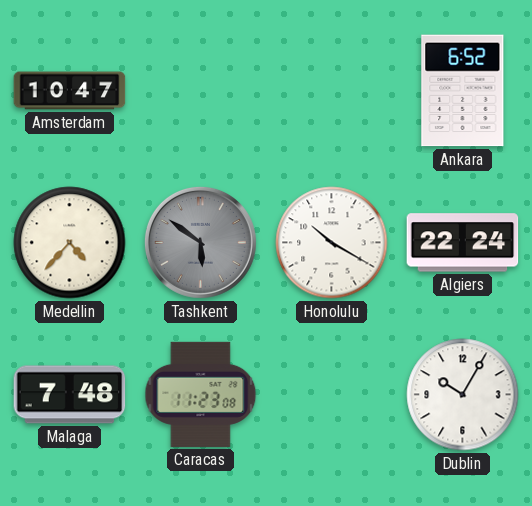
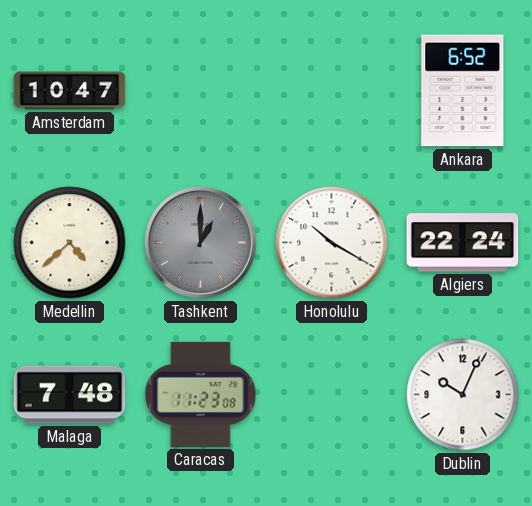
Medellin: 4:37 -> 4:38 (70, 243)
Tashkent: 5:51 -> 1:00 (200, 242)
Dublin: 10:05 -> 10:04 (463, 395)
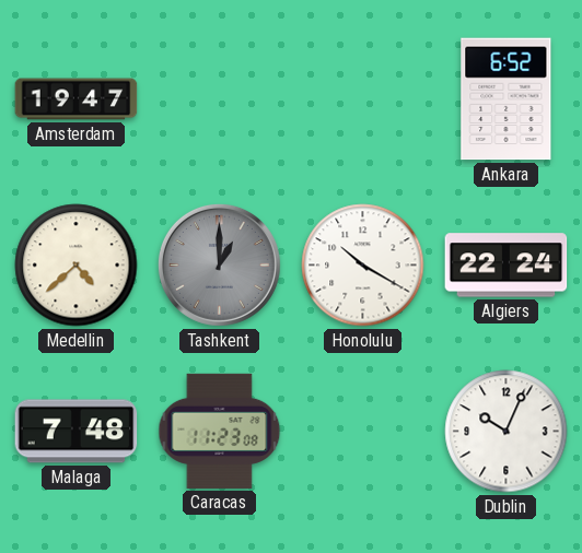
Amsterdam: 10:47 -> 19:47 (77, 99)
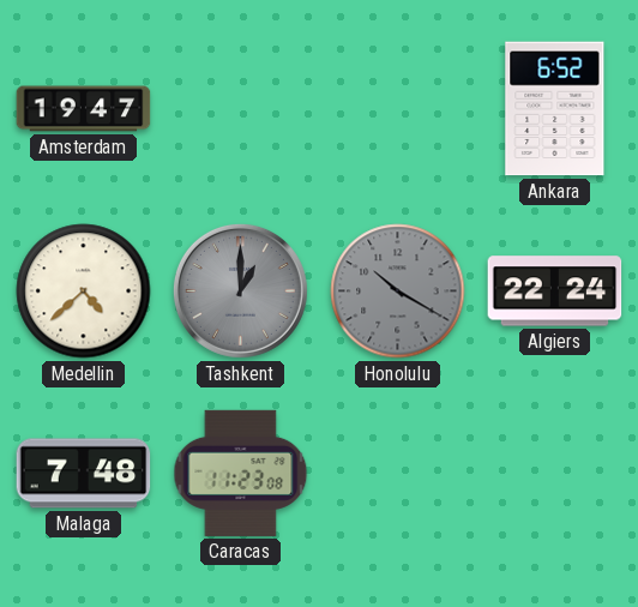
Honolulu dial: white -> grey (398, 292)
Dublin: 10:04 -> none (507, 432)
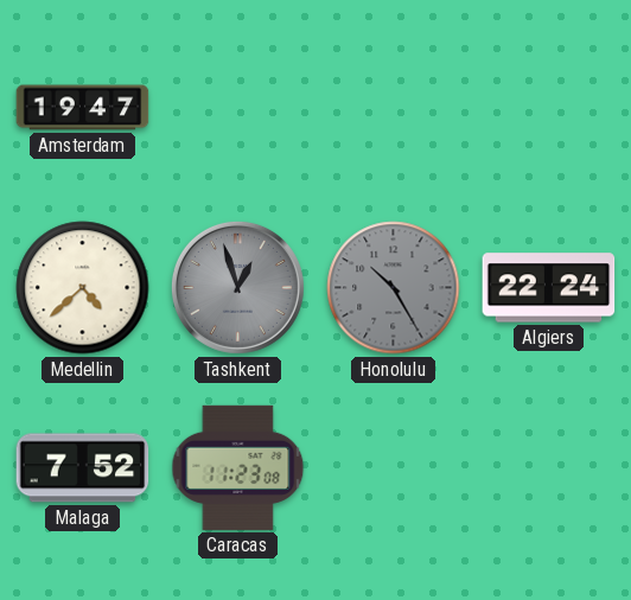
Ankara: 6:52 -> none (555, 109)
Tashkent: 1:00 -> 12:57 (237, 287)
Honolulu: 10:20 -> 10:25 (394, 288)
Malaga: 7:48 -> 7:52 (83, 468)
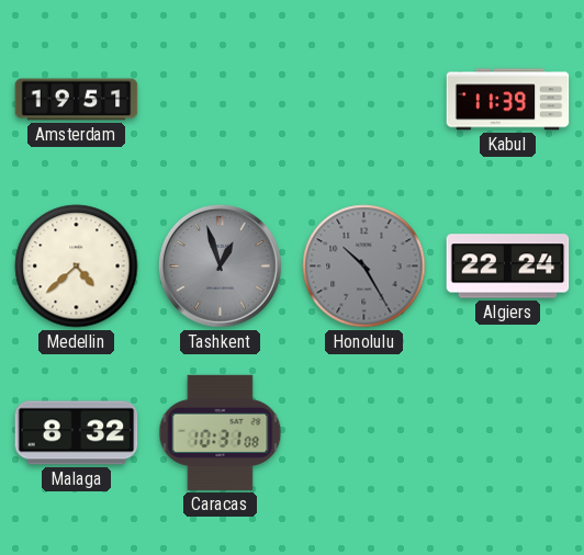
Amsterdam: 19:47 -> 19:51 (77, 100)
Kabul: none -> 11:39 (508, 100)
Malaga: 7:52 -> 8:32 (77, 433)
Caracas: 11:23 -> 10:31 (221, 432)
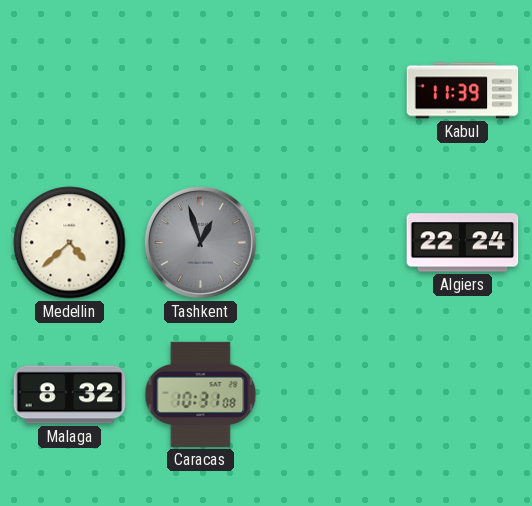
Amsterdam: 19:51 -> none (77, 100)
Honolulu: 10:25 -> none (364, 267)
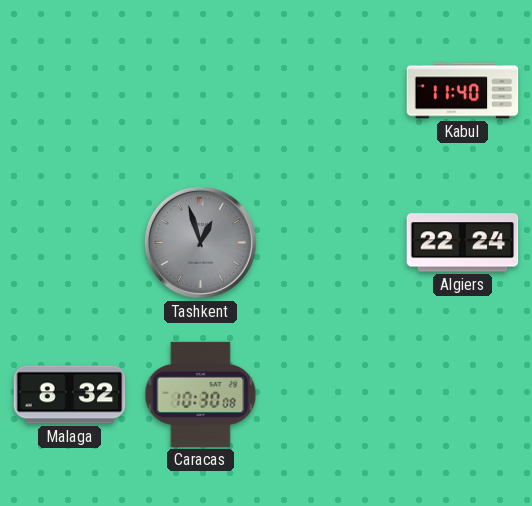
Kabul: 11:39 -> 11:40 (463, 91)
Medellin: 4:38 -> none (70, 243)
Caracas: 10:31 -> 10:30 (201, 394)
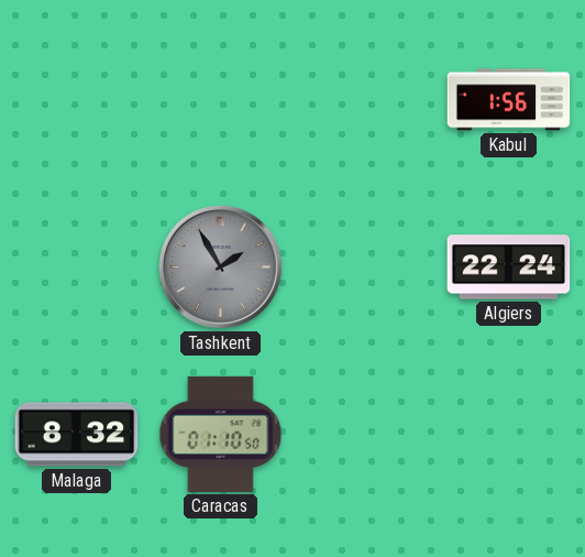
Kabul: 11:40 -> 1:56 (509, 100)
Tashkent: 12:57 -> 1:55 (220, 266)
Caracas: 10:30 -> 01:10 (221, 434)
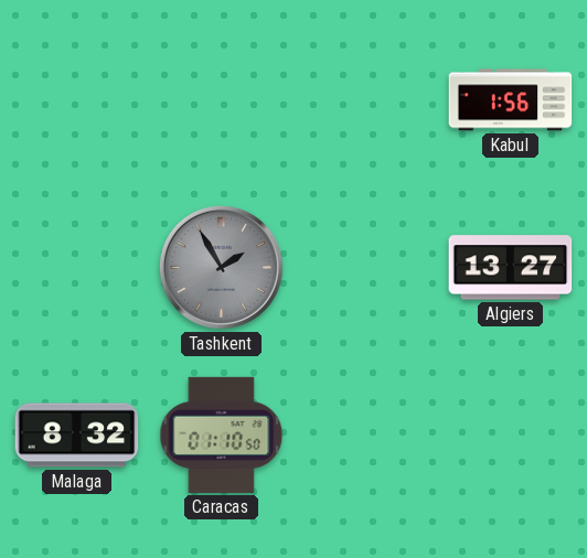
Algiers: 22:24 -> 13:27 (511, 268)
